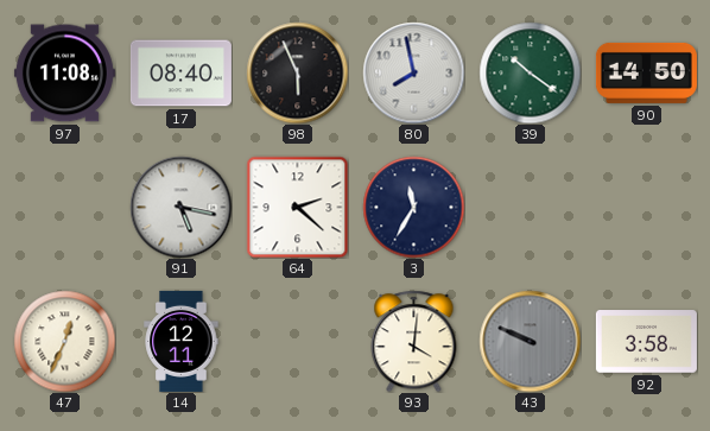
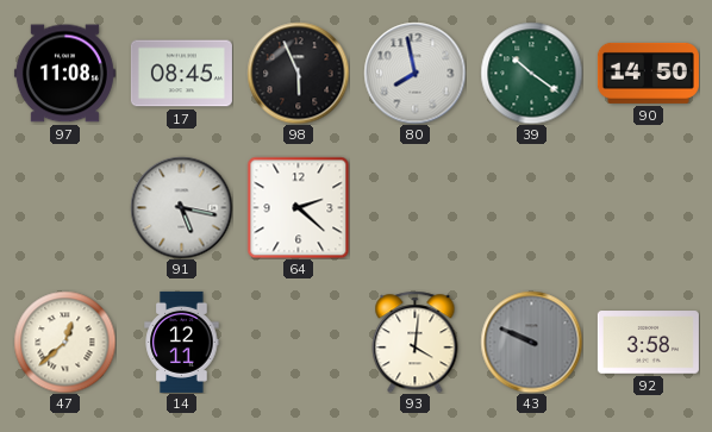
17: 08:40 -> 08:45 (181, 74)
3: 11:35 -> none (413, 207)
47: 12:34 -> 12:38 (64, 342)
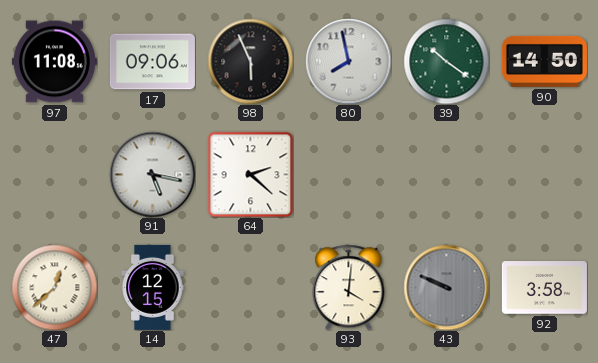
17: 08:45 -> 09:06 (152, 62)
14: 12:11 -> 12:15 (153, 287)
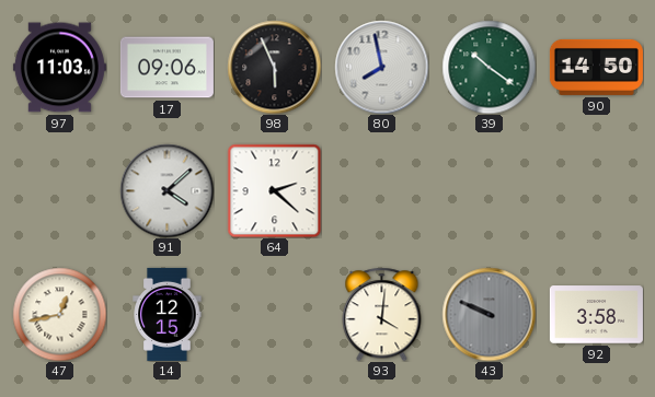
97: 11:08 -> 11:03 (59, 68)
91: 5:17 -> 4:08 (166, 190)
47: 12:38 -> 12:43 (59, 314)
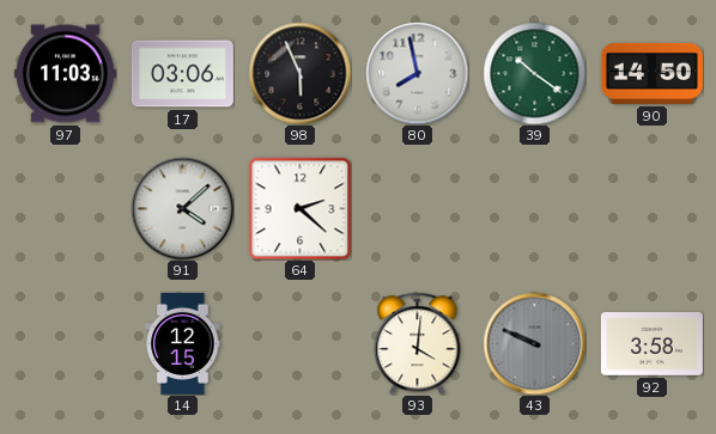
17: 09:06 -> 03:06 (182, 74)
47: 12:43 -> none (59, 314)
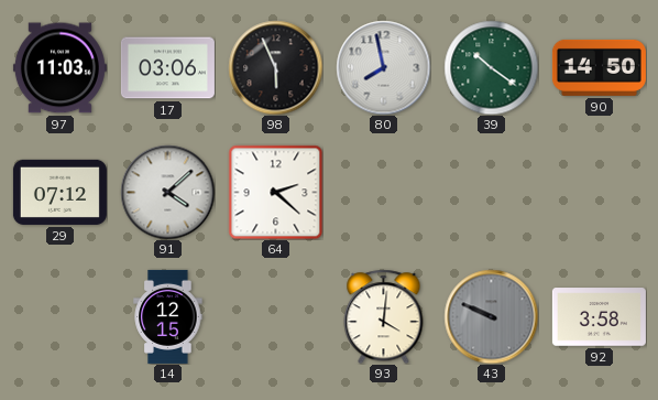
29: none -> 07:12 (59, 192)
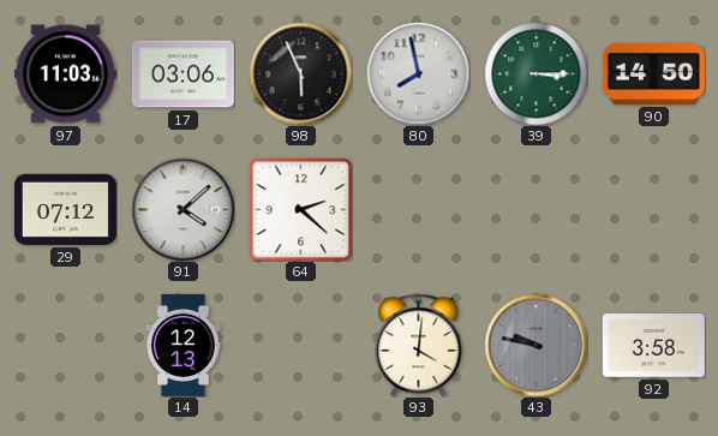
39: 10:21 -> 3:15 (535, 73)
14: 12:15 -> 12:13 (184, 345)
43: 9:49 -> 9:47 (535, 345)
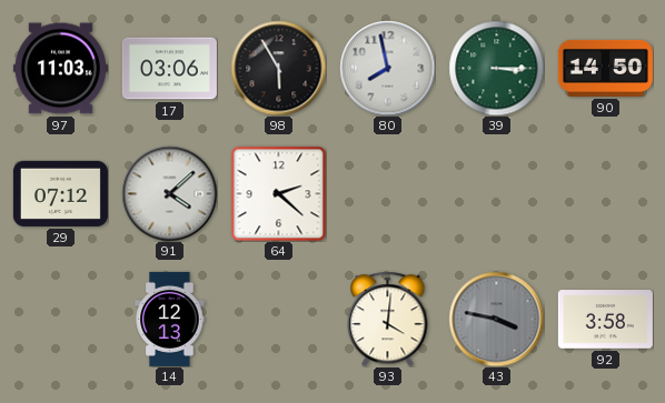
98: 5:56 -> 5:55 (278, 68)
43: 9:47 -> 3:47 (496, 319)
